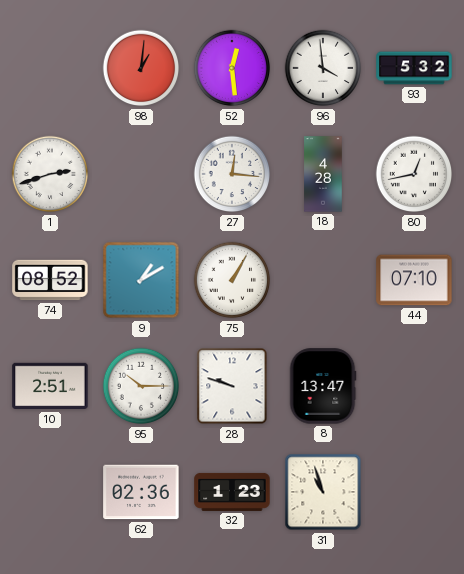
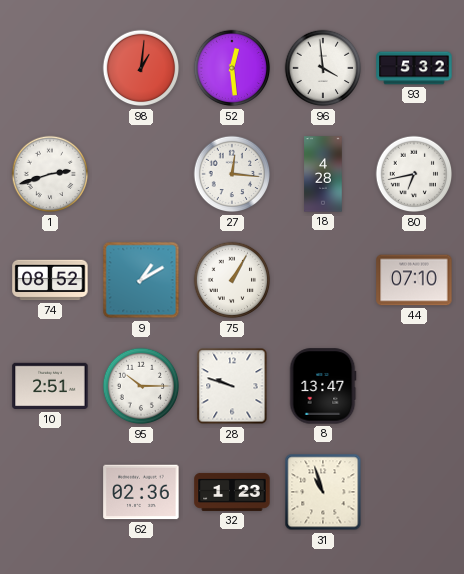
80: 12:43 -> 6:43 (414, 174)
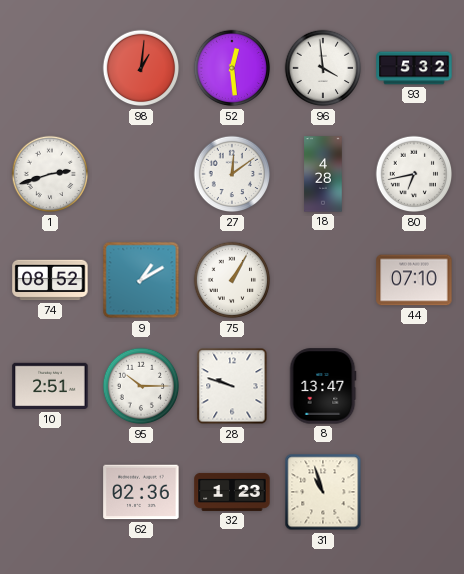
27: 12:16 -> 12:09 (232, 174)
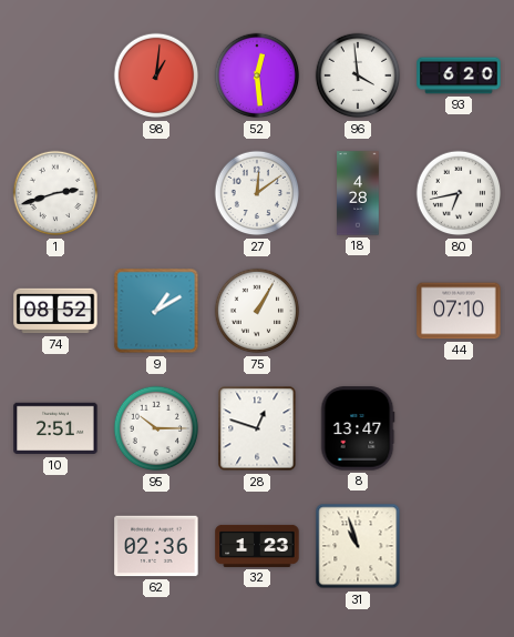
93: 5:32 -> 6:20 (459, 75)
28: 9:48 -> 12:48 (257, 428)
